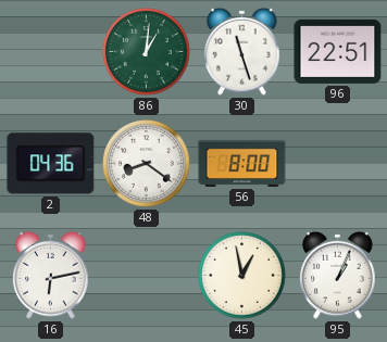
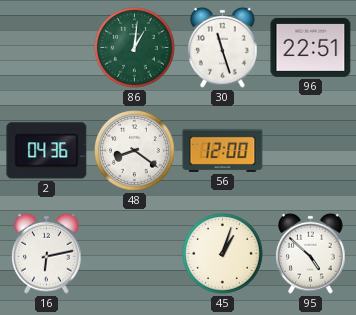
56: 8:00 -> 12:00 (223, 150)
45: 12:58 -> 1:03 (223, 254)
95: 1:04 -> 4:52 (311, 253)
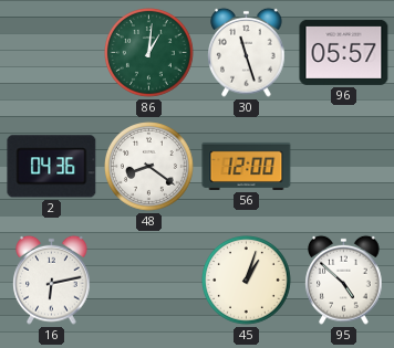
96: 22:51 -> 05:57 (344, 52)
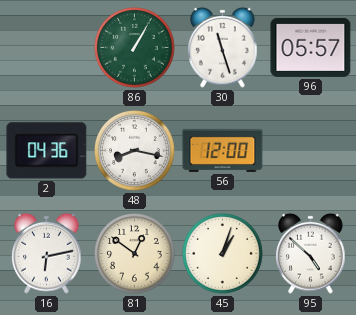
86: 1:01 -> 1:05 (135, 48)
48: 8:21 -> 8:17 (135, 151)
81: none -> 12:51 (135, 254)
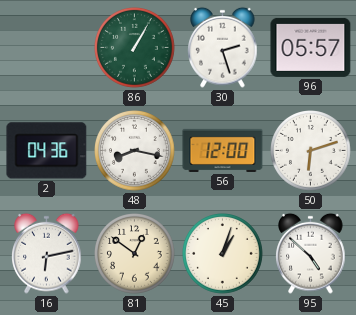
30: 11:27 -> 2:27 (223, 47)
50: none -> 6:12 (311, 151)
